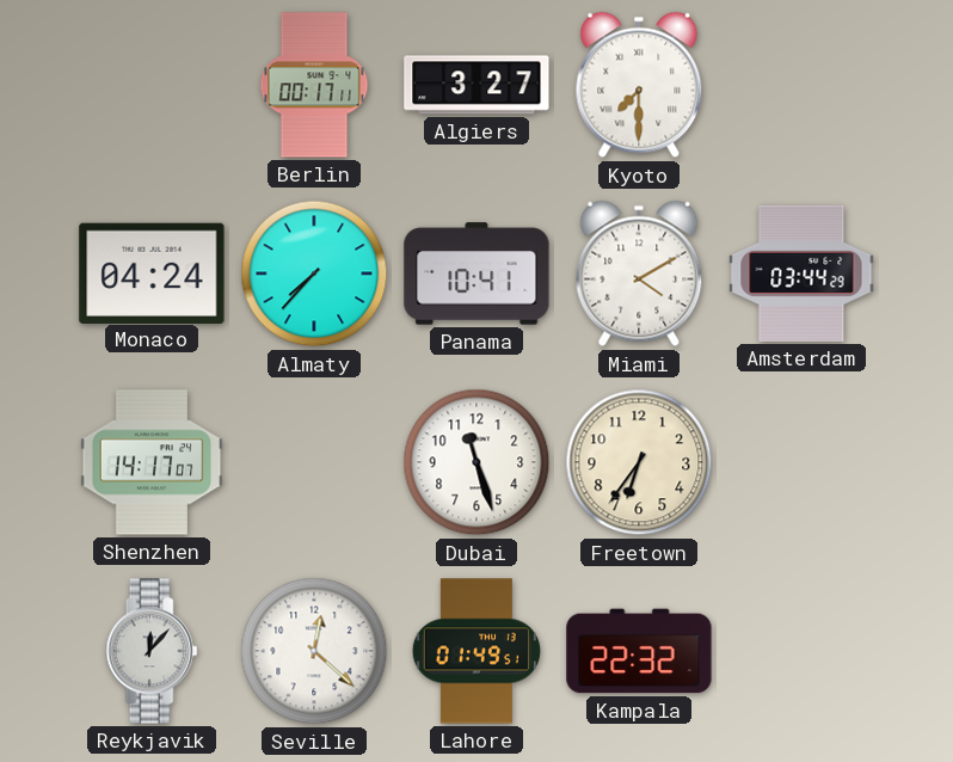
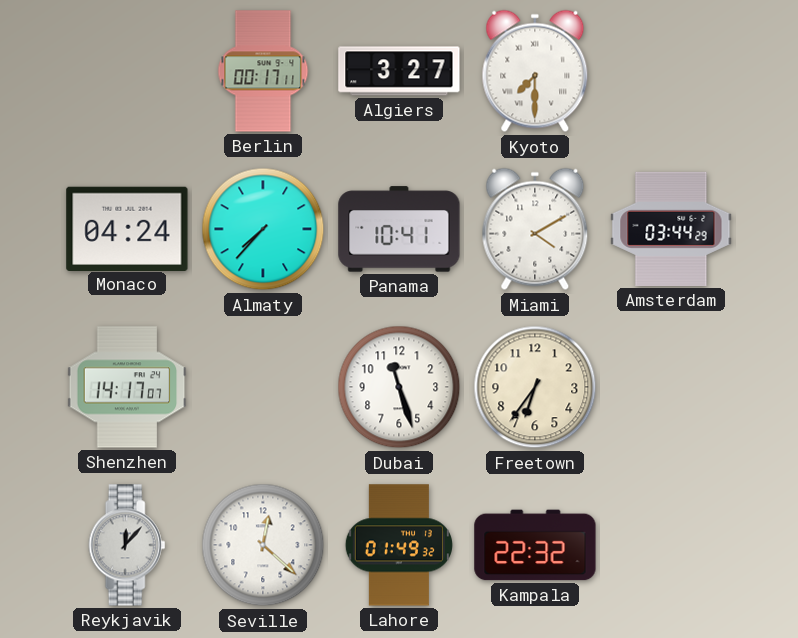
Lahore: 01:49:51 -> 01:49:32 (399, 545)
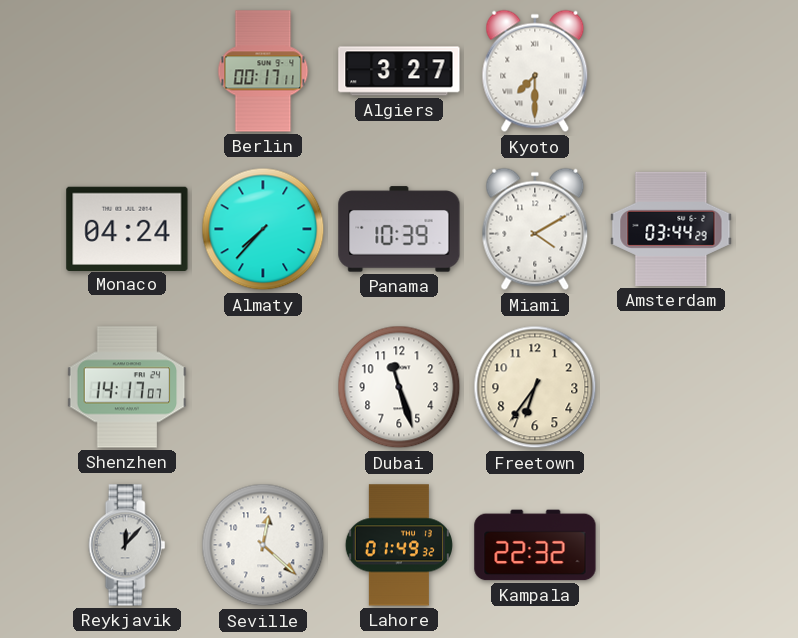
Panama: 10:41 -> 10:39 (399, 229)
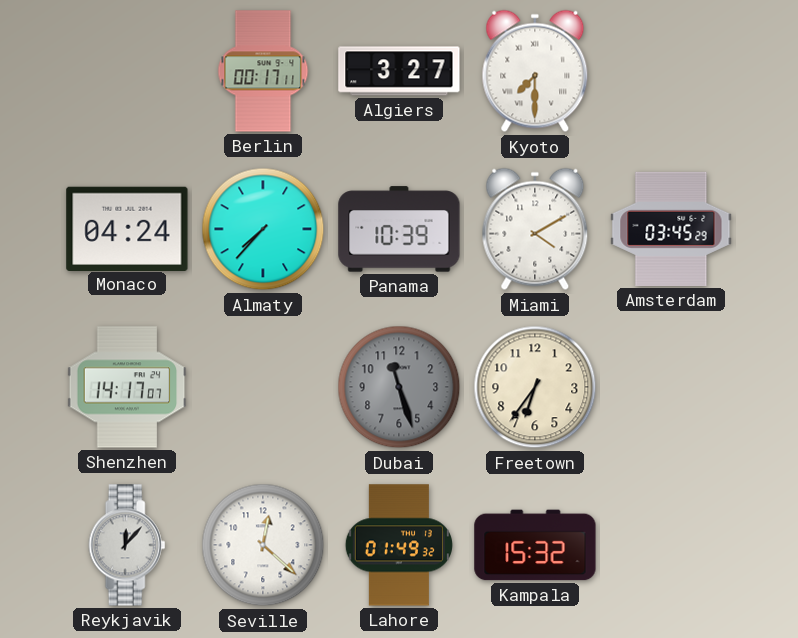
Amsterdam: 03:44 -> 03:45 (671, 229)
Dubai dial: white -> grey (399, 387)
Kampala: 22:32 -> 15:32 (535, 545)
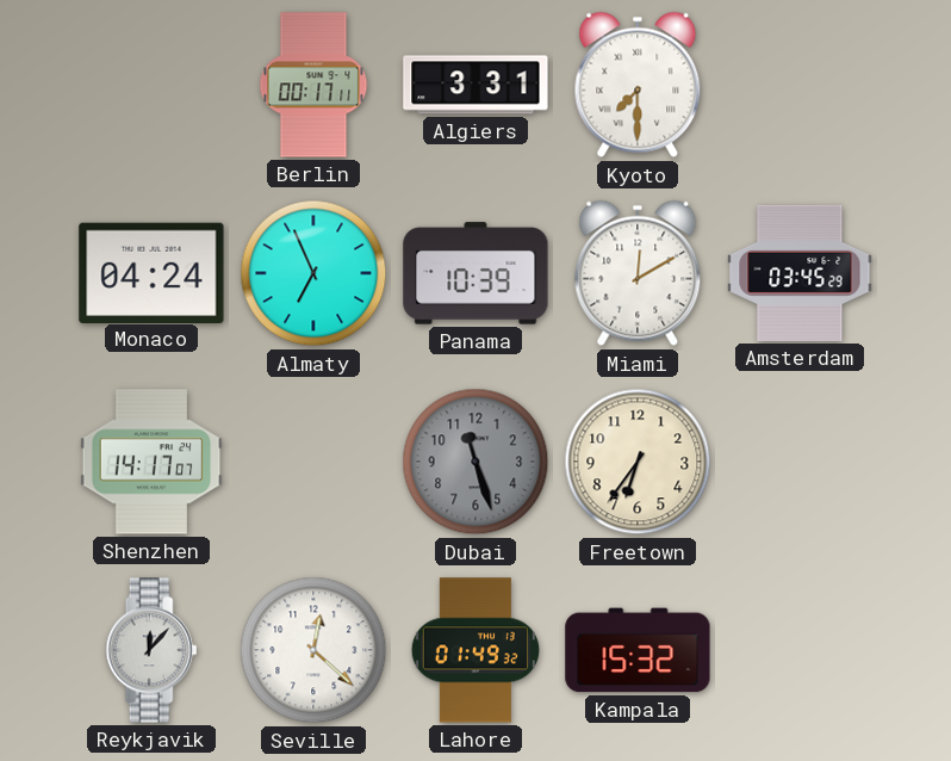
Algiers: 3:27 -> 3:31 (475, 85)
Almaty: 7:37 -> 6:56 (313, 273)
Miami: 4:10 -> 12:10 (638, 273)
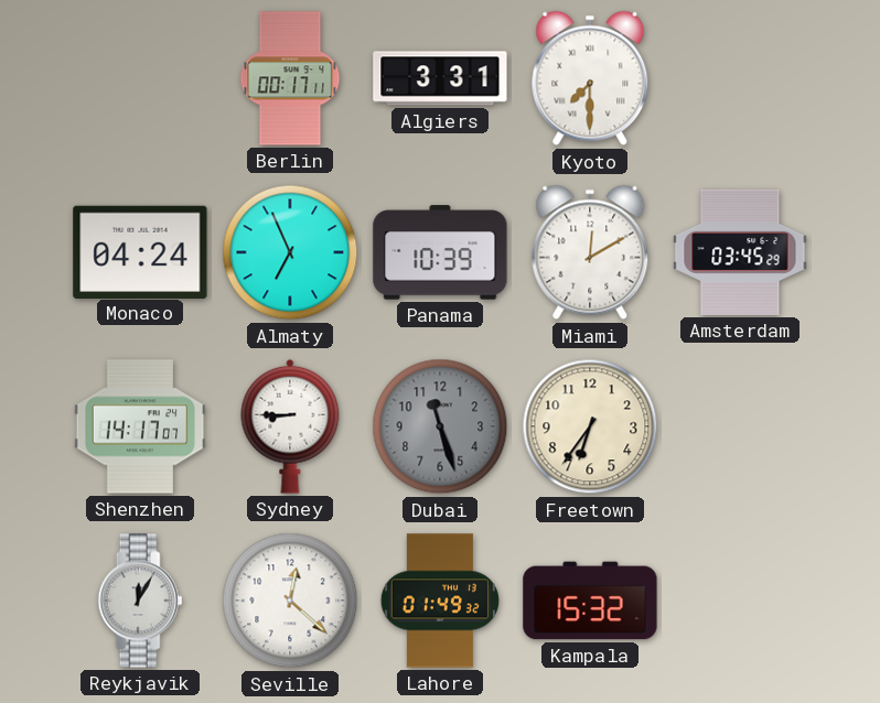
Sydney: none -> 8:45 (290, 426)
Reykjavik: 12:07 -> 12:05 (140, 601)
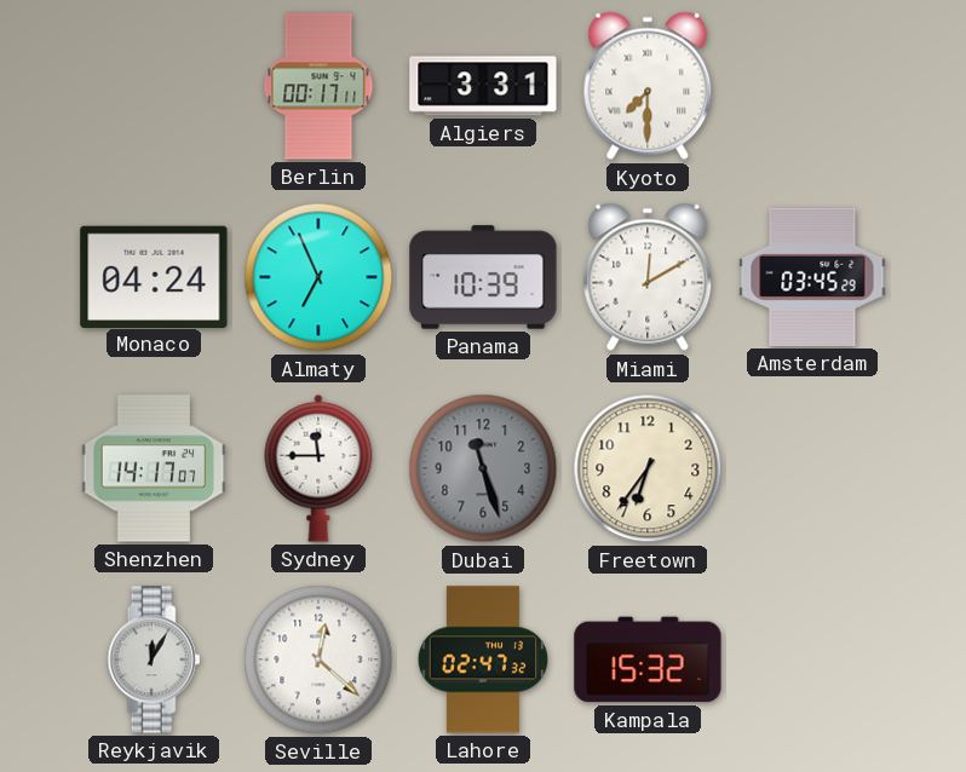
Sydney: 8:45 -> 11:45 (318, 468)
Lahore: 01:49 -> 02:47 (483, 659)
